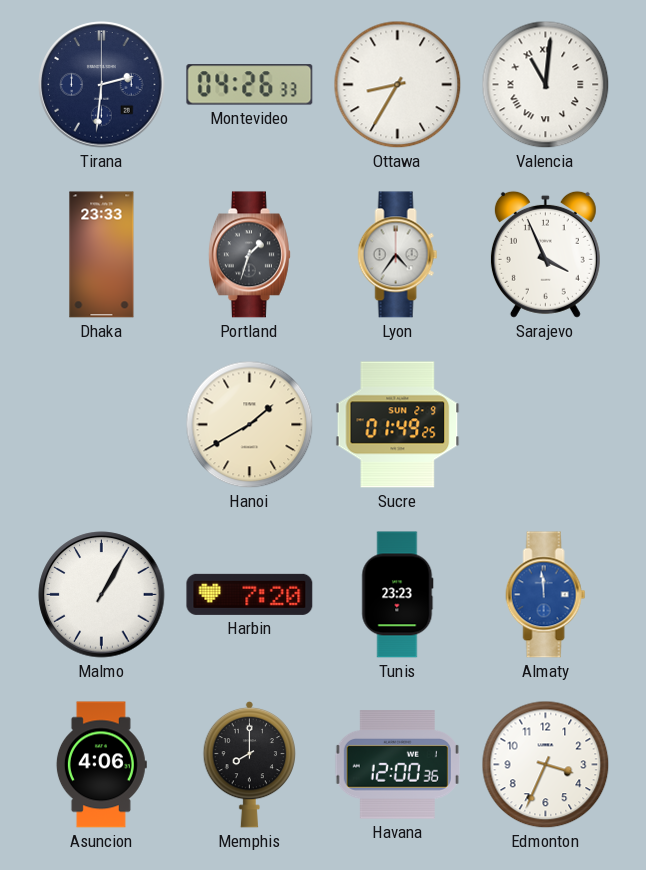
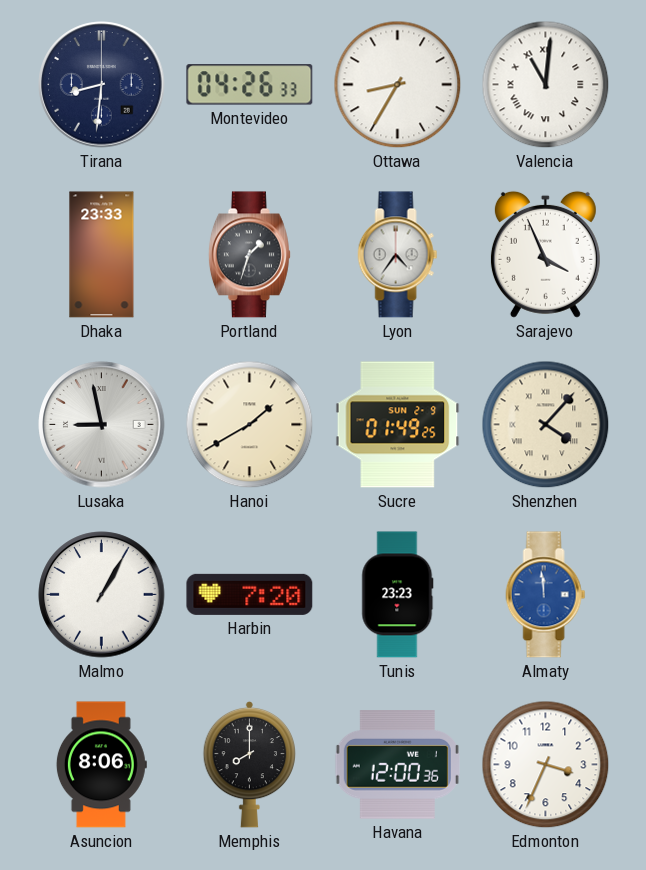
Tirana: 2:31 -> 8:31 (102, 85)
Lusaka: none -> 8:58 (102, 425)
Shenzhen: none -> 4:07 (546, 425)
Asuncion: 4:06 -> 8:06 (101, 765)
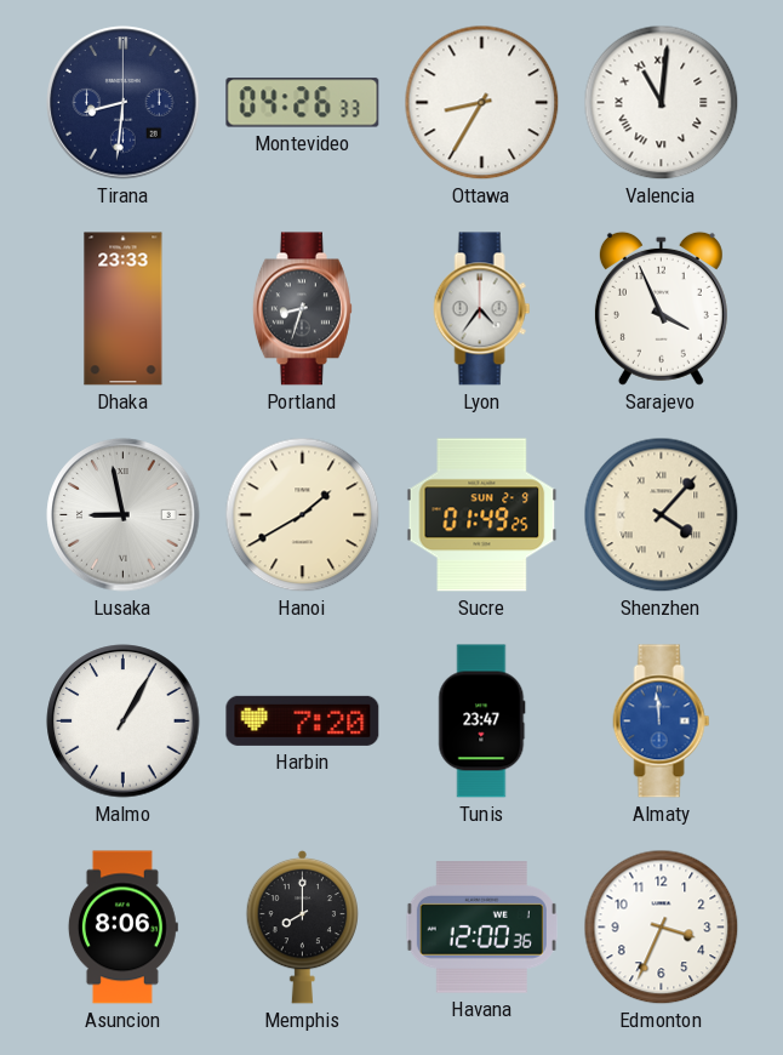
Portland: 1:33 -> 8:33 (302, 309)
Tunis: 23:23 -> 23:47 (482, 722)
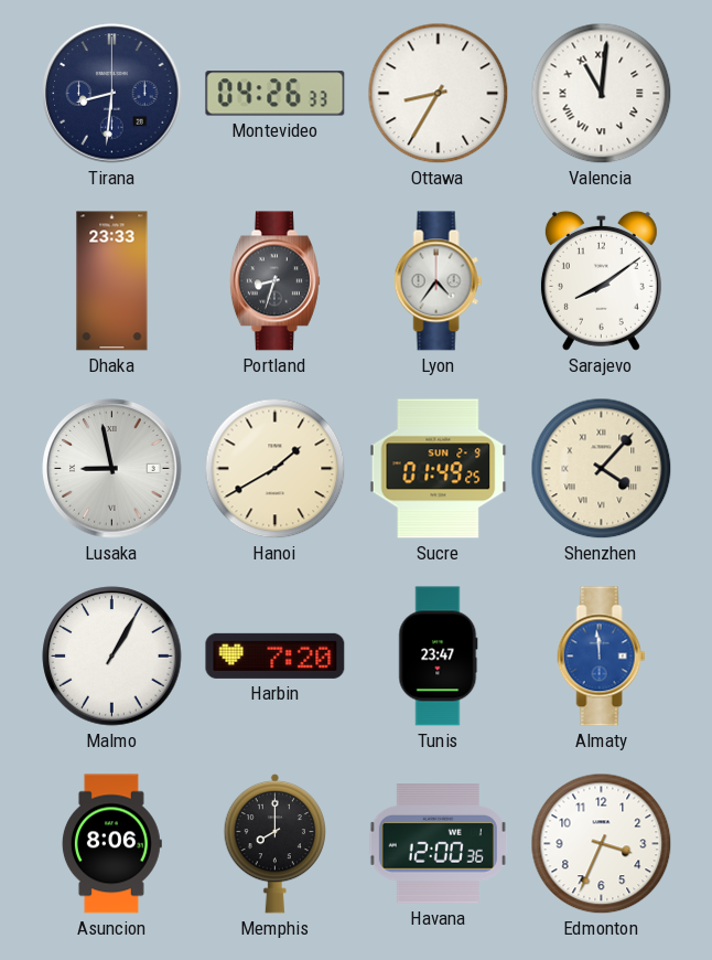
Sarajevo: 3:56 -> 8:09 (601, 280)
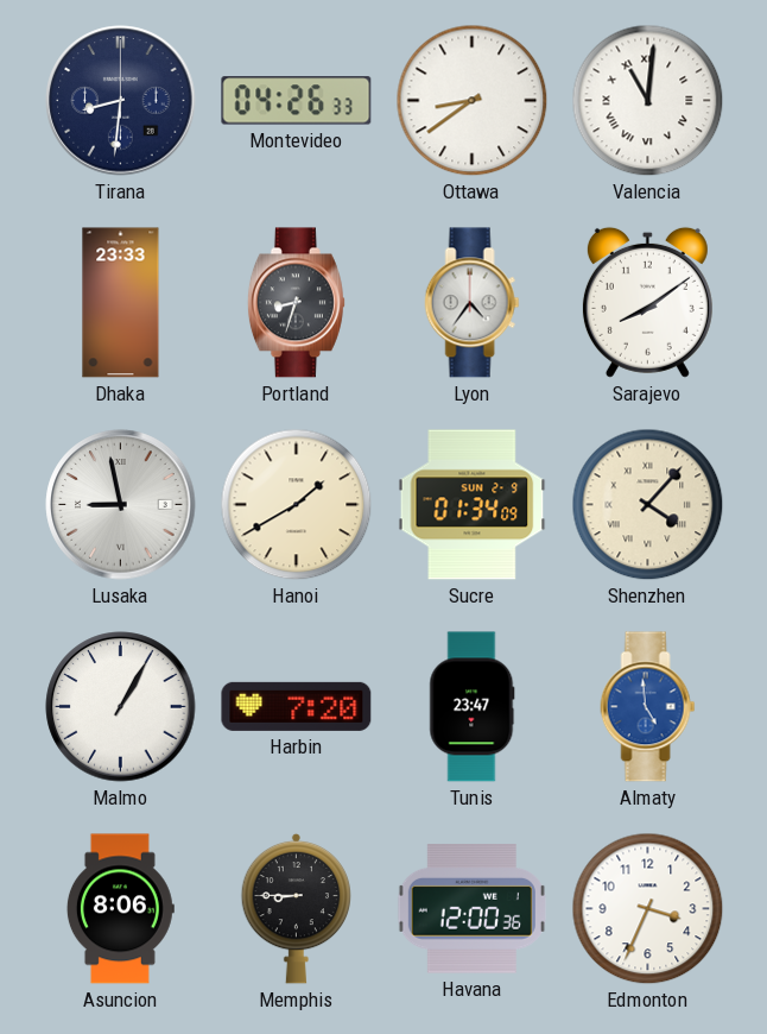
Ottawa: 8:35 -> 8:39 (473, 101)
Sucre: 01:49 -> 01:34 (473, 505)
Almaty: 11:59 -> 4:59 (648, 707)
Memphis: 8:00 -> 8:45 (296, 908)
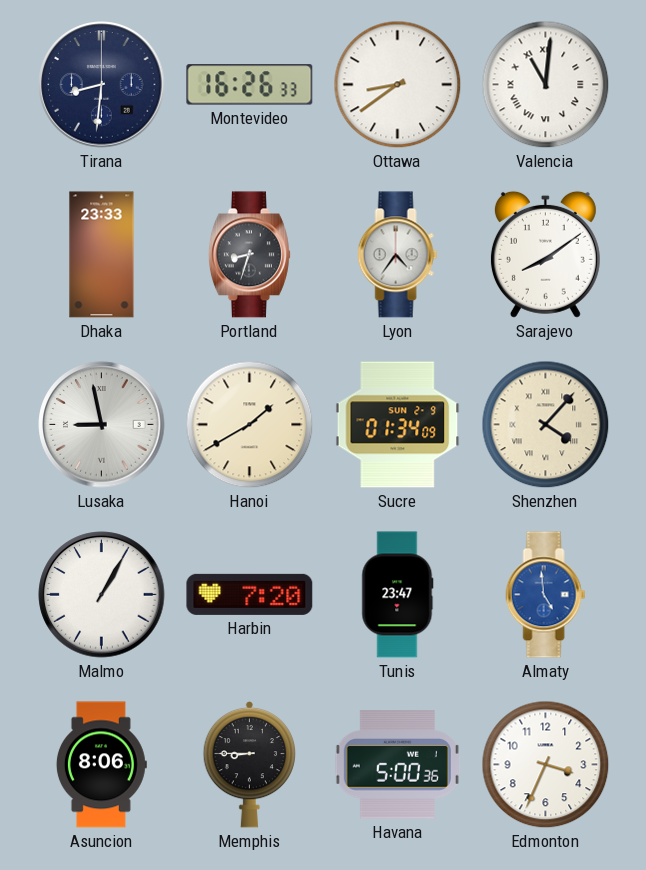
Montevideo: 04:26 -> 16:26 (250, 85)
Havana: 12:00 -> 5:00 (397, 765)
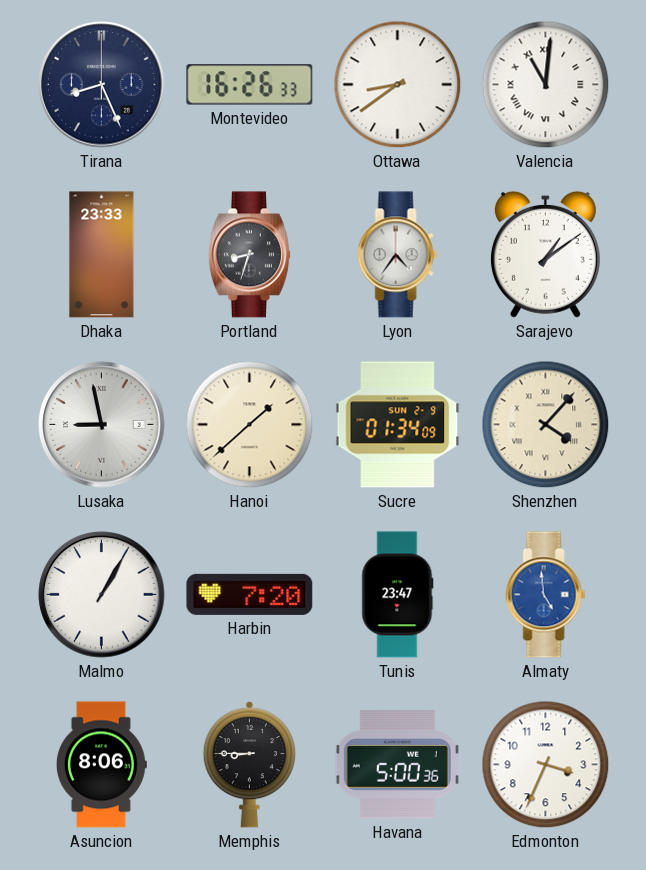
Tirana: 8:31 -> 8:26 (102, 85)
Sarajevo: 8:09 -> 1:09 (545, 254)
Hanoi: 1:40 -> 1:38 (250, 425)
